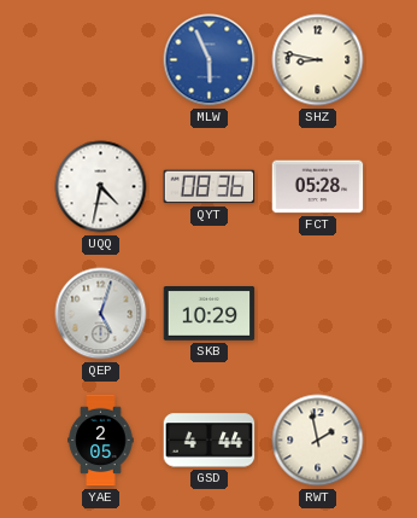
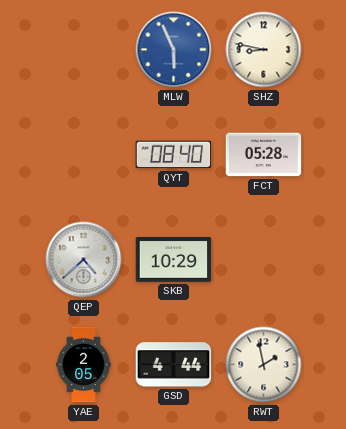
UQQ: 4:32 -> none (101, 187)
QYT: 08:36 -> 08:40 (174, 155)
QEP: 5:03 -> 4:38 (84, 260)
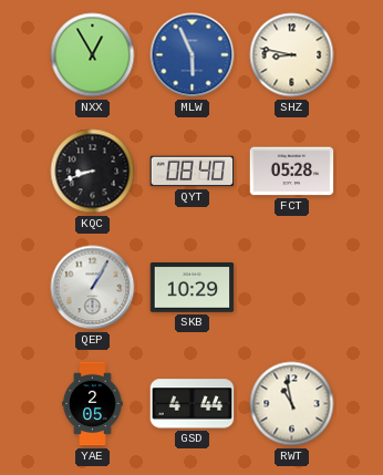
NXX: none -> 12:55 (93, 55)
KQC: none -> 8:42 (93, 172)
QEP: 4:38 -> 1:05 (93, 288)
RWT: 1:58 -> 10:58 (292, 404)
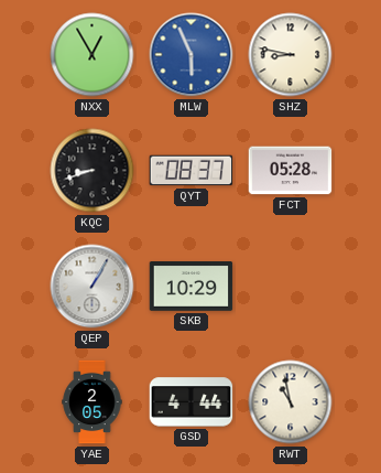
QYT: 08:40 -> 08:37 (192, 171)
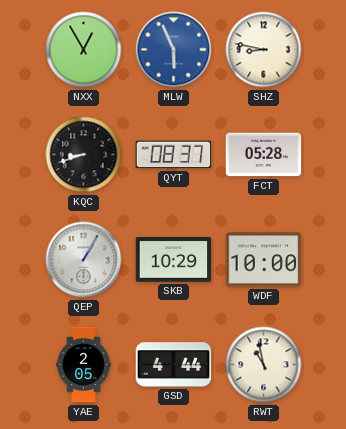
WDF: none -> 10:00 (264, 260)
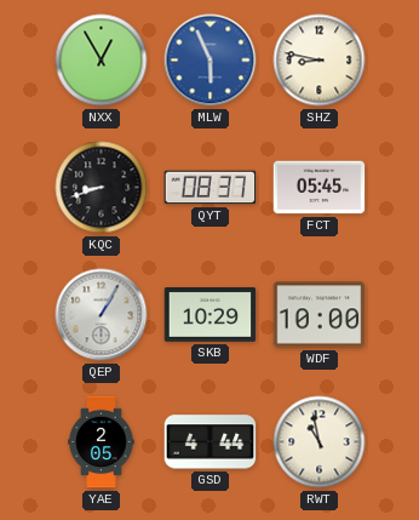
FCT: 05:28 -> 05:45 (320, 188)
